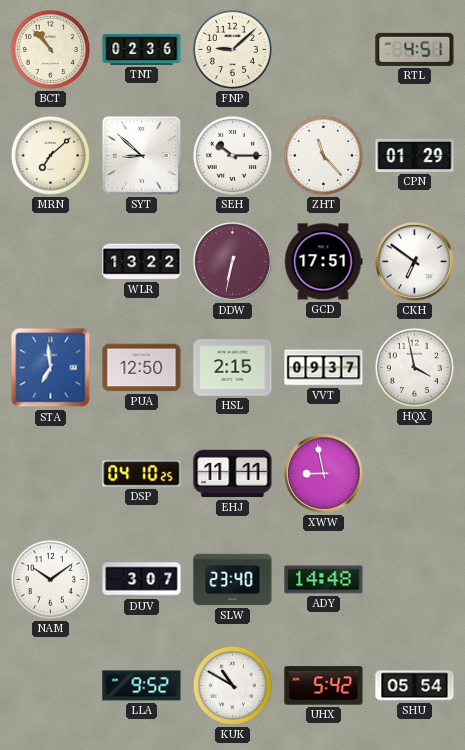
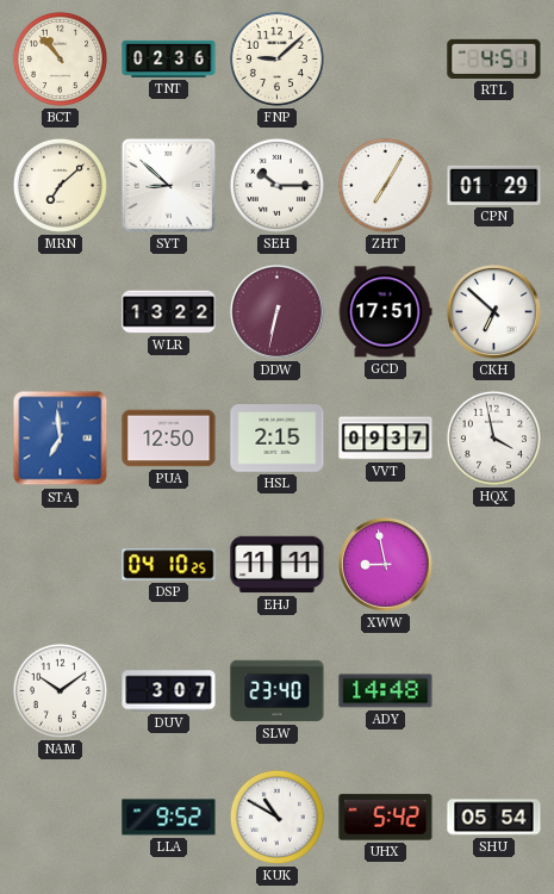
ZHT: 11:23 -> 7:05 (385, 185)
CKH: 6:51 -> 6:52 (494, 312)
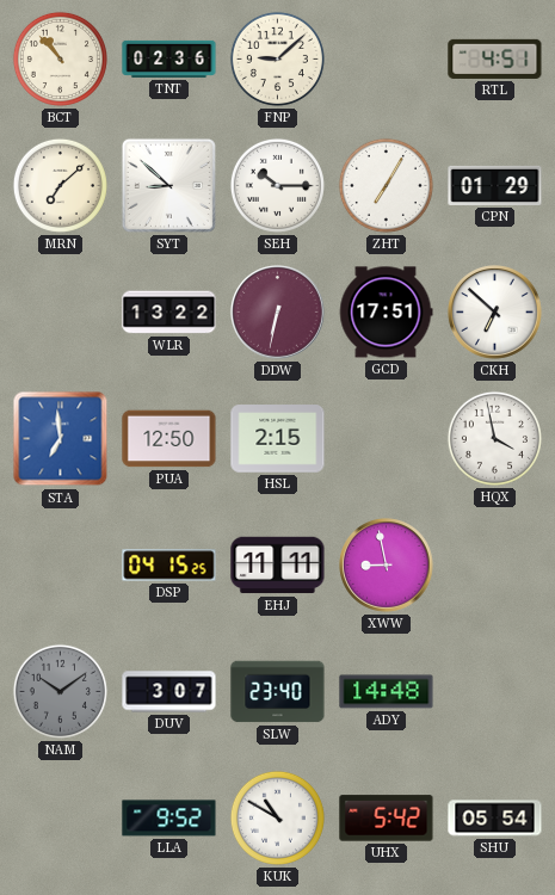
VVT: 09:37 -> none (386, 439)
DSP: 04:10 -> 04:15 (169, 566)
NAM dial: white -> grey (60, 691)
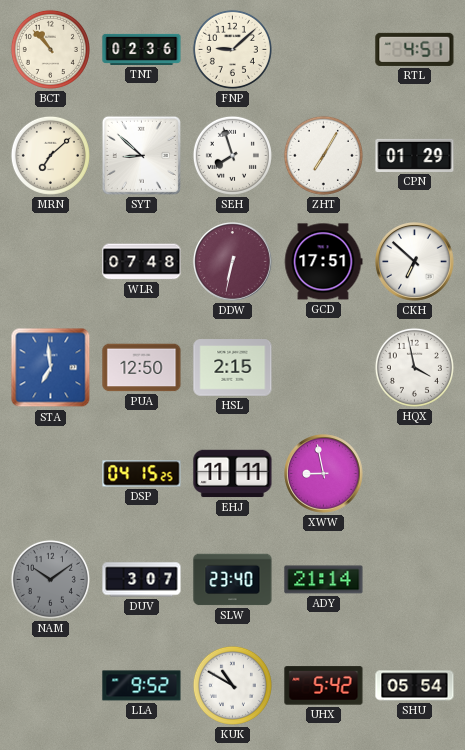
SEH: 10:15 -> 7:57 (232, 155)
WLR: 13:22 -> 07:48 (142, 262)
ADY: 14:48 -> 21:14 (324, 580)
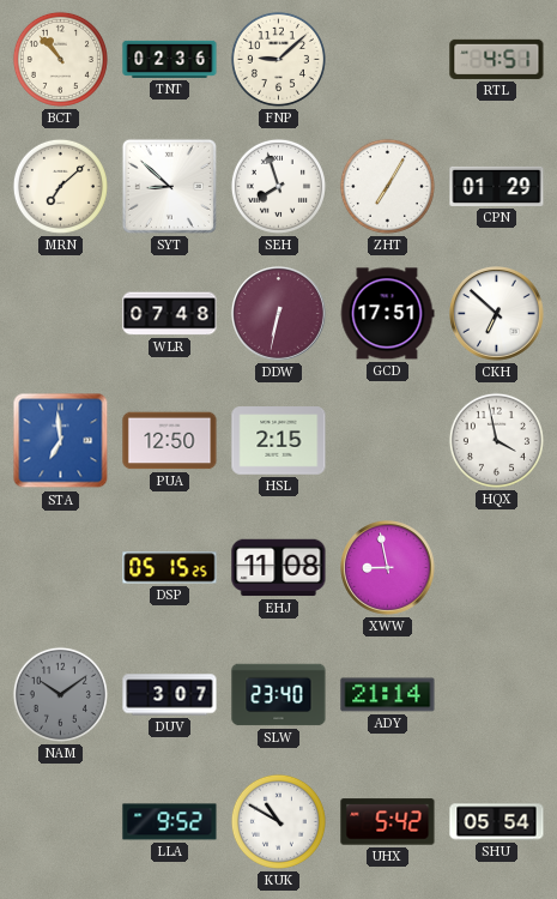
DSP: 04:15 -> 05:15 (170, 568)
EHJ: 11:11 -> 11:08 (279, 568)
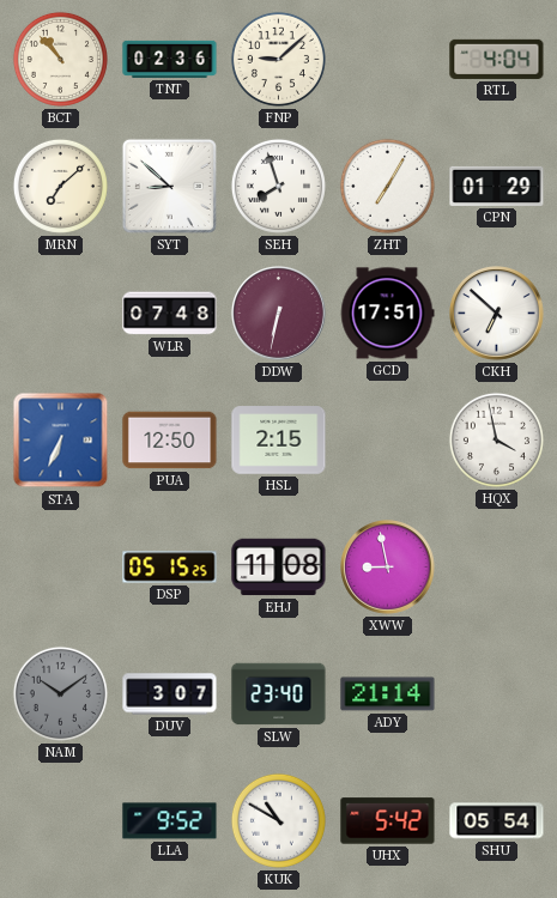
RTL: 4:51 -> 4:04 (497, 59)
STA: 6:59 -> 6:34 (61, 441)
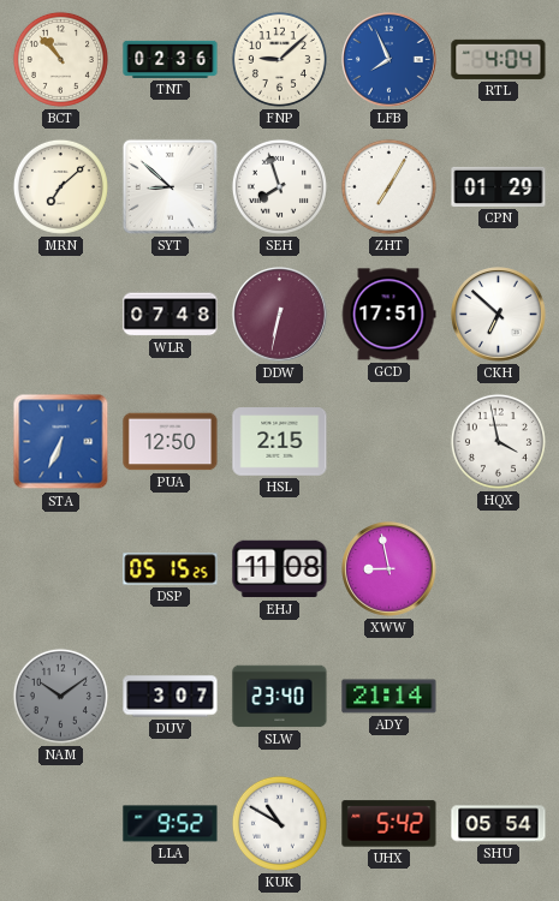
LFB: none -> 7:56 (389, 60)
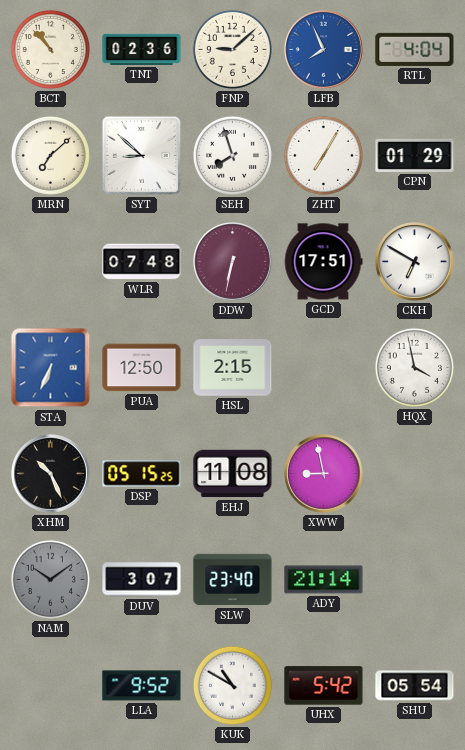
CKH: 6:52 -> 6:50 (415, 262)
XHM: none -> 10:26 (51, 474)
